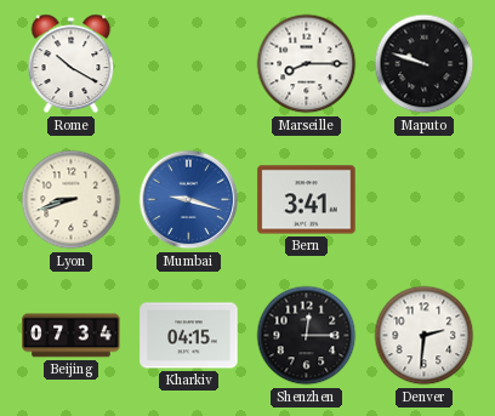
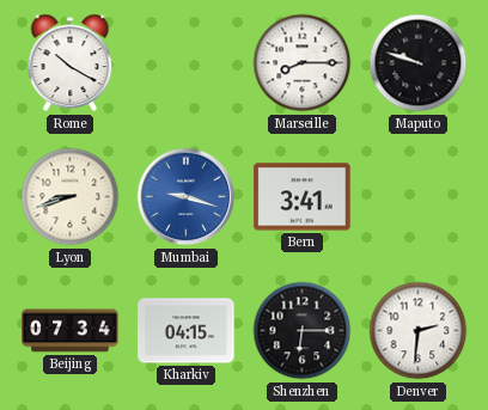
Shenzhen: 12:15 -> 6:15 (303, 331)
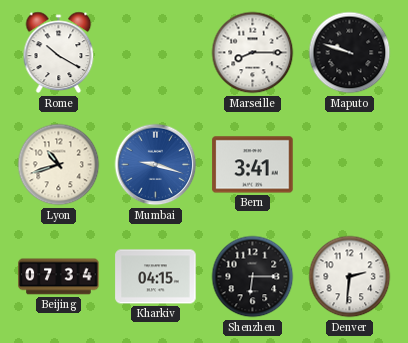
Lyon: 8:42 -> 10:42 (59, 165)
